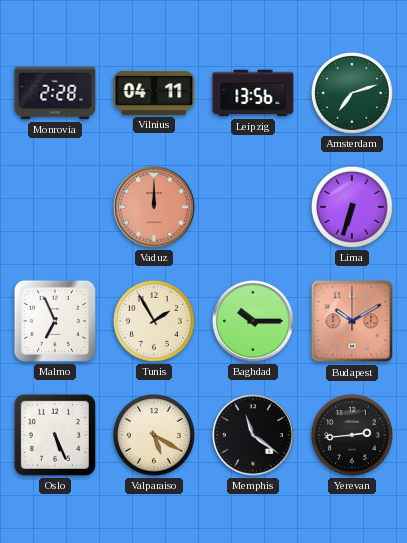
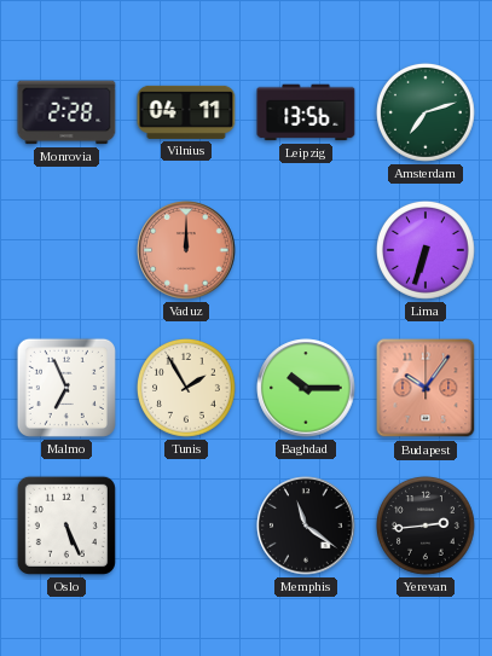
Budapest: 10:10 -> 10:06 (426, 388)
Valparaiso: 5:20 -> none (154, 435)
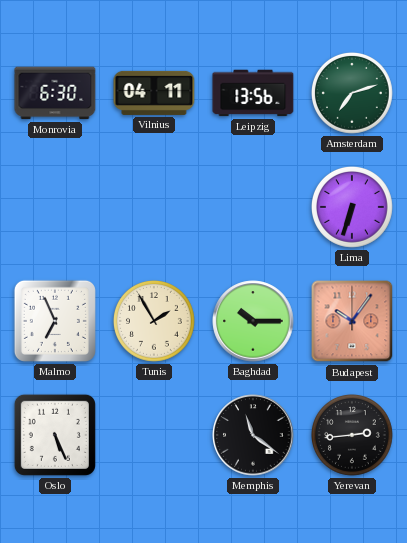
Monrovia: 2:28 -> 6:30 (55, 93)
Vaduz: 12:00 -> none (186, 250)
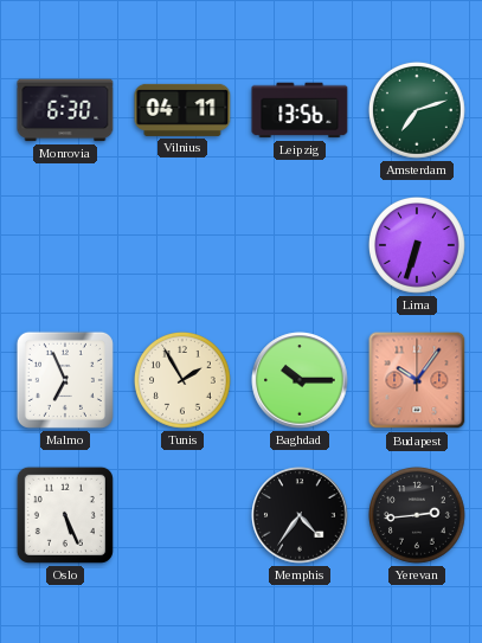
Memphis: 11:21 -> 4:36 (300, 515)
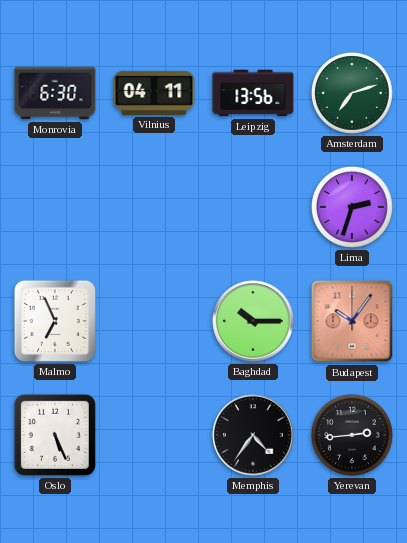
Lima: 6:33 -> 2:33 (352, 207)
Tunis: 1:55 -> none (182, 380)
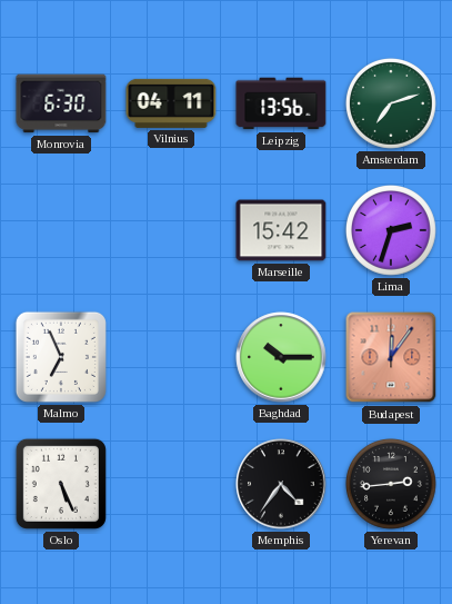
Marseille: none -> 15:42 (281, 230)
Budapest: 10:06 -> 12:06 (391, 357)
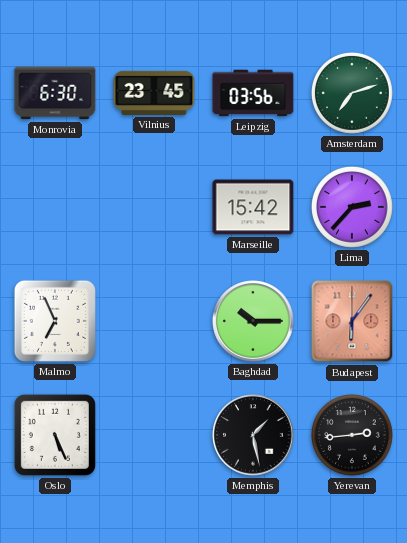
Vilnius: 04:11 -> 23:45 (154, 93)
Leipzig: 13:56 -> 03:56 (253, 93)
Lima: 2:33 -> 2:37 (352, 207)
Budapest: 12:06 -> 6:06 (352, 321)
Memphis: 4:36 -> 1:28 (253, 435)
